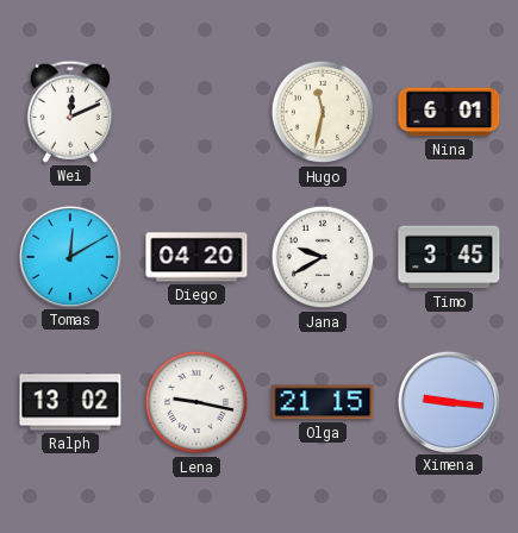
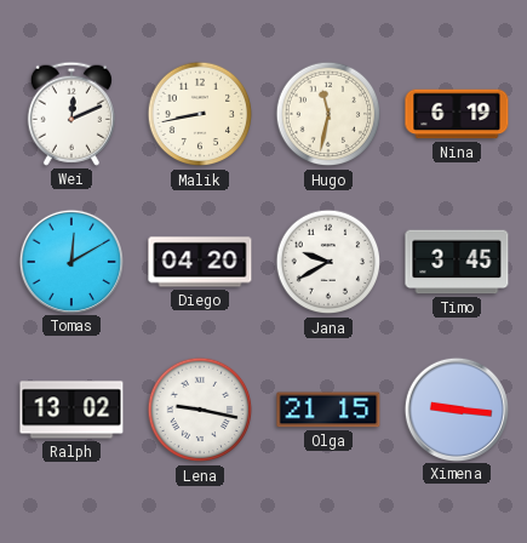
Malik: none -> 8:43 (200, 114)
Nina: 6:01 -> 6:19 (457, 114)
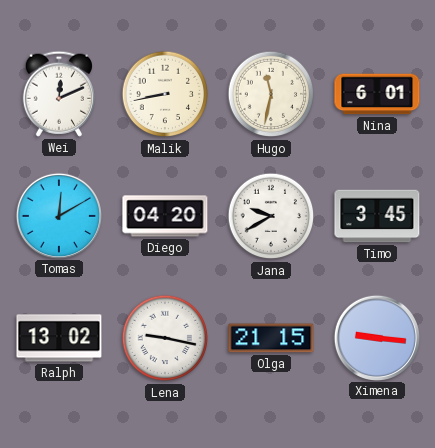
Nina: 6:19 -> 6:01 (377, 94)
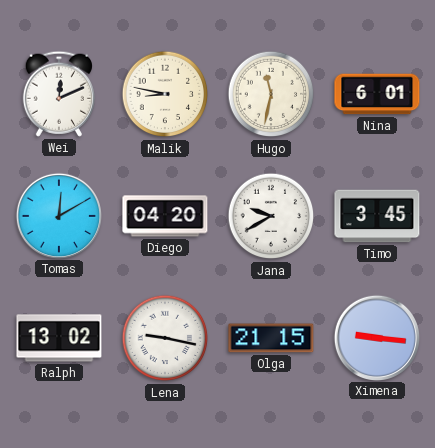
Malik: 8:43 -> 8:47 (165, 94)
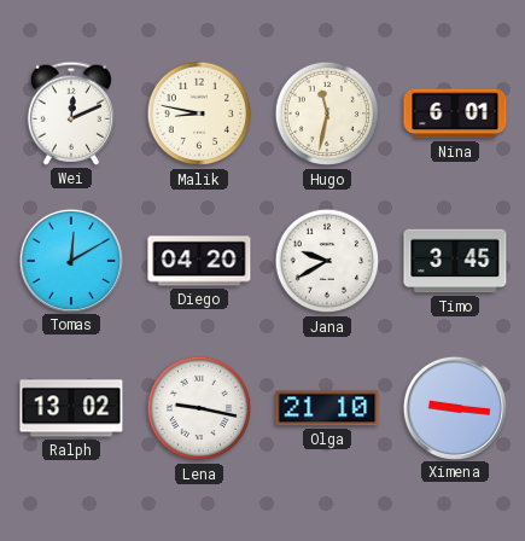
Olga: 21:15 -> 21:10 (327, 408)
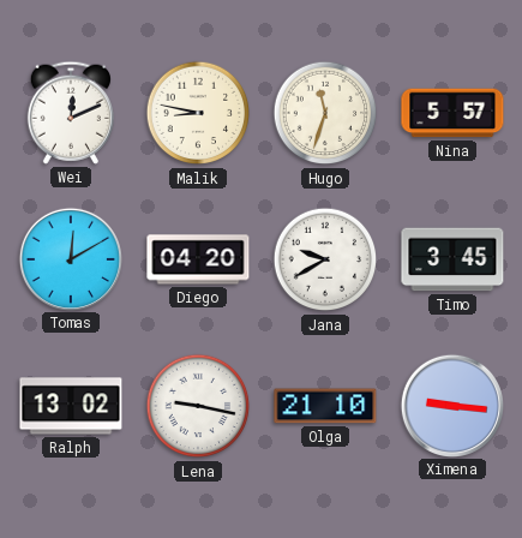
Hugo: 11:32 -> 11:33 (325, 113)
Nina: 6:01 -> 5:57 (452, 113)
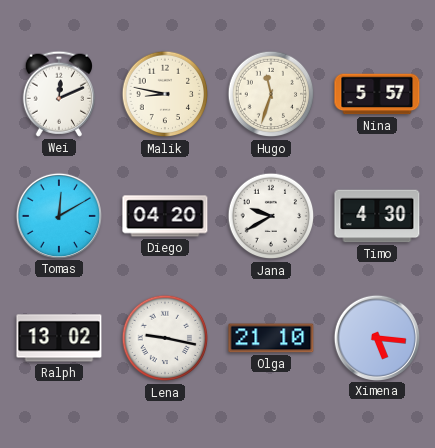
Timo: 3:45 -> 4:30 (377, 216)
Ximena: 9:16 -> 5:16 (376, 337)
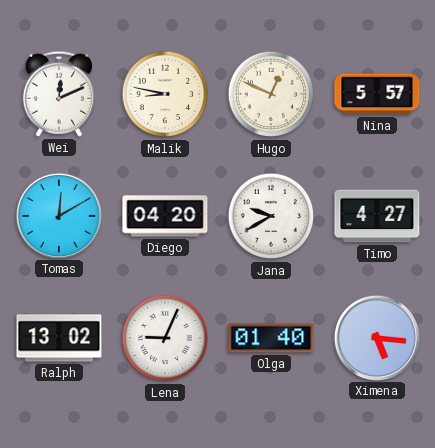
Hugo: 11:33 -> 12:49 (271, 94)
Timo: 4:30 -> 4:27 (377, 216)
Lena: 9:17 -> 9:04 (165, 338)
Olga: 21:10 -> 01:40 (271, 338)
